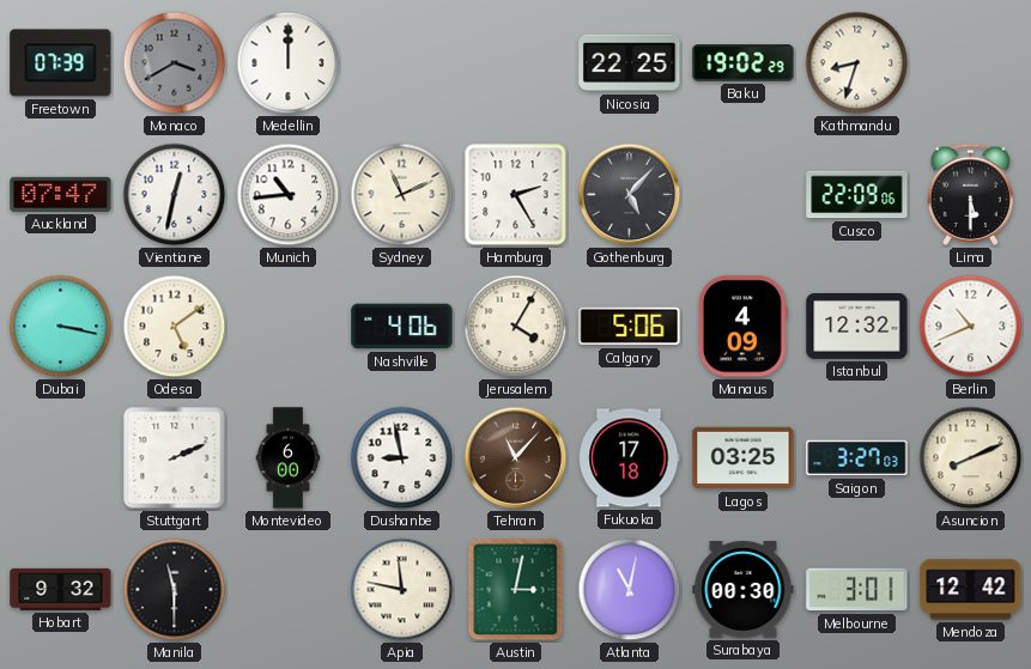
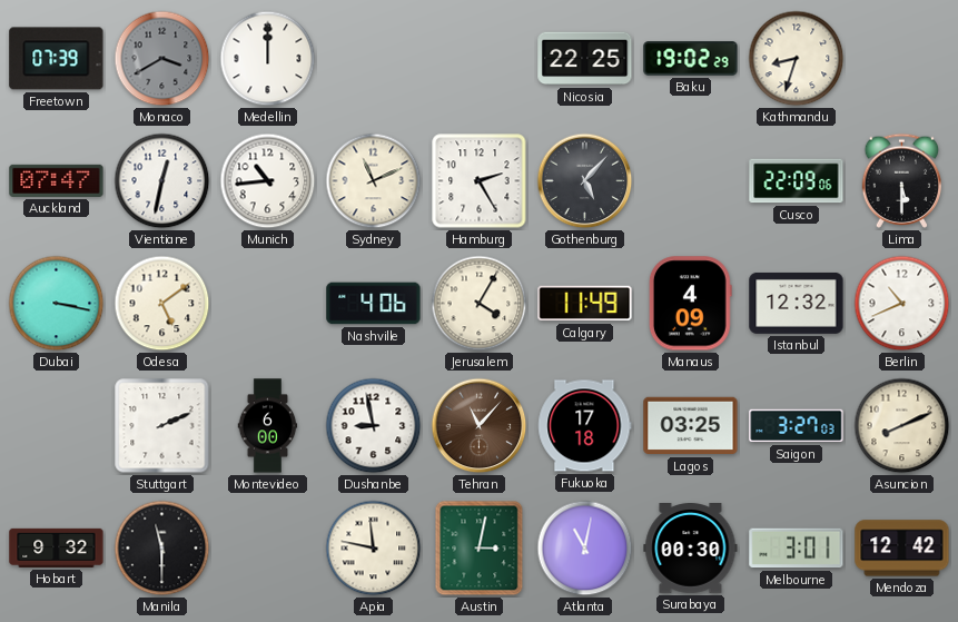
Calgary: 5:06 -> 11:49 (585, 304)
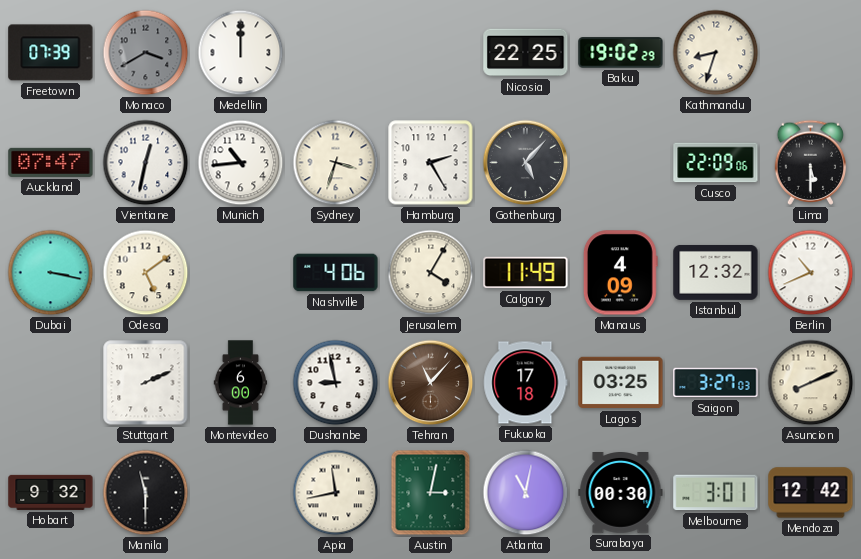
Sydney: 11:11 -> 3:33 (336, 163)
Apia: 11:47 -> 11:43 (336, 493)
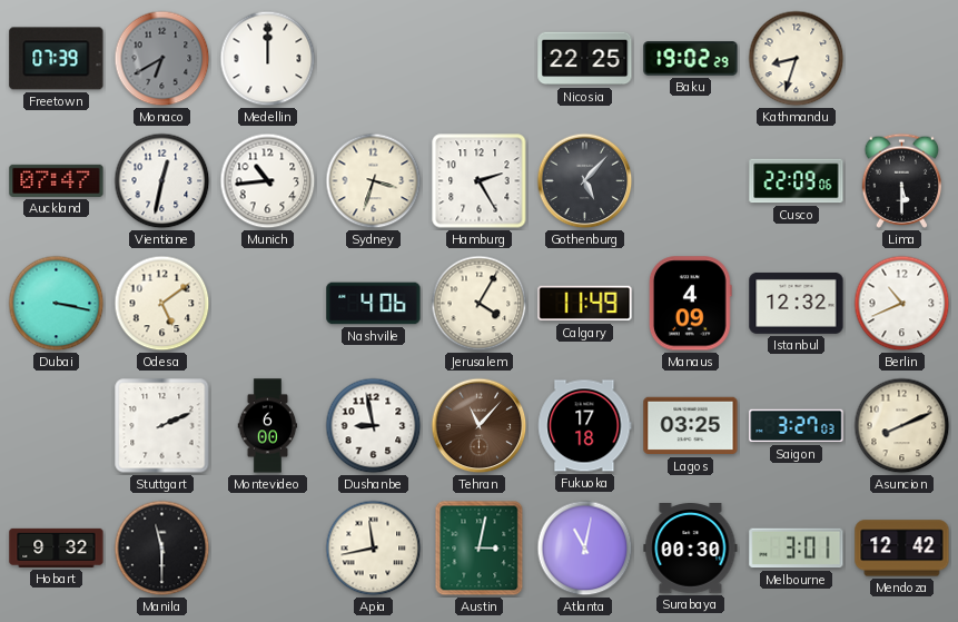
Monaco: 3:40 -> 6:40 (162, 59)
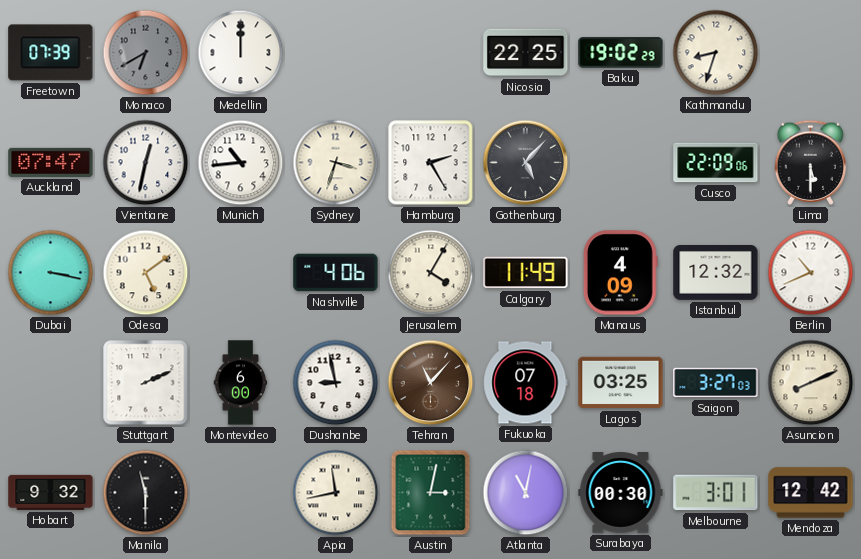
Fukuoka: 17:18 -> 07:18 (526, 383)
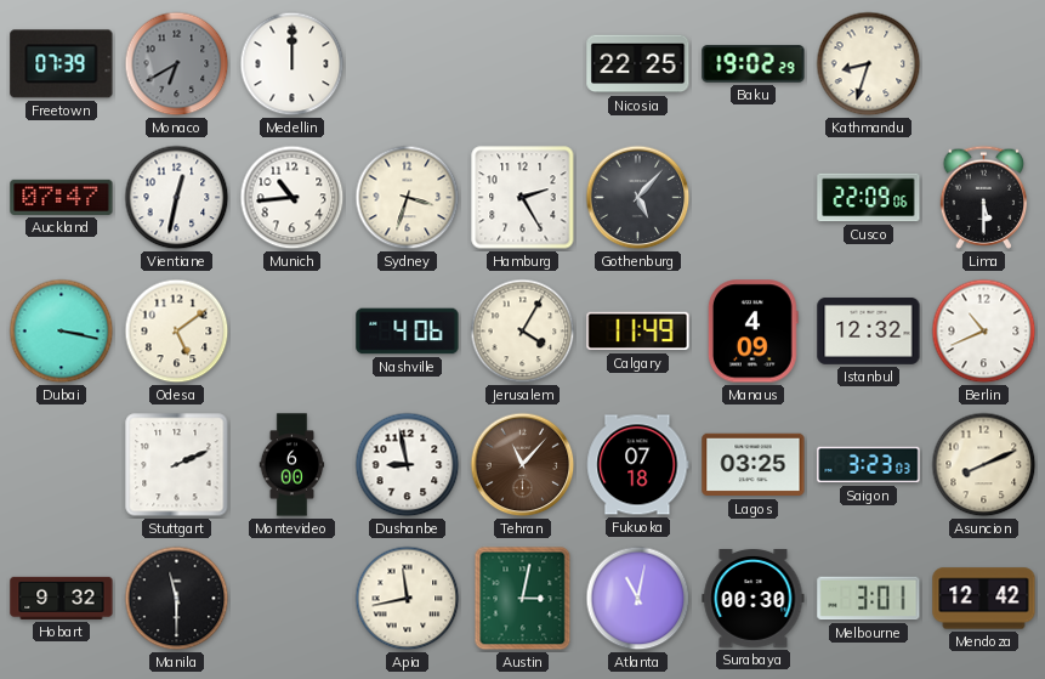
Saigon: 3:27 -> 3:23 (869, 465)
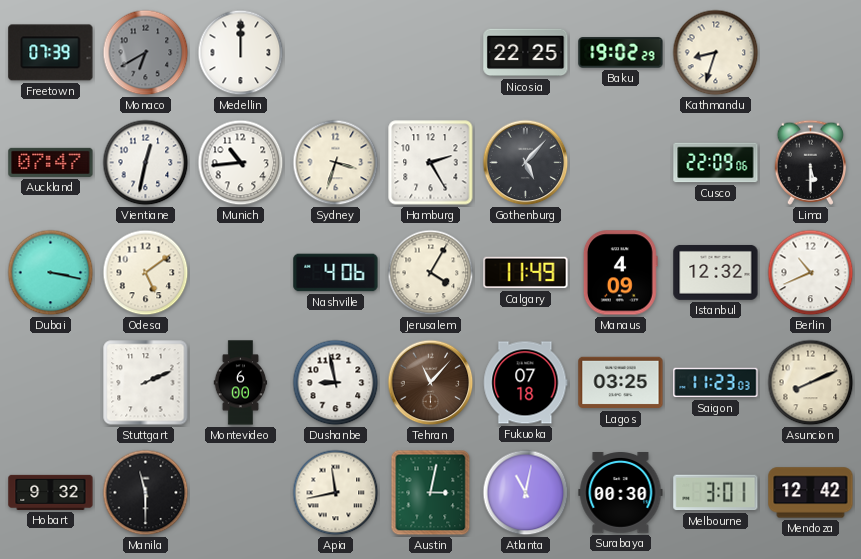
Saigon: 3:23 -> 11:23 (716, 383)
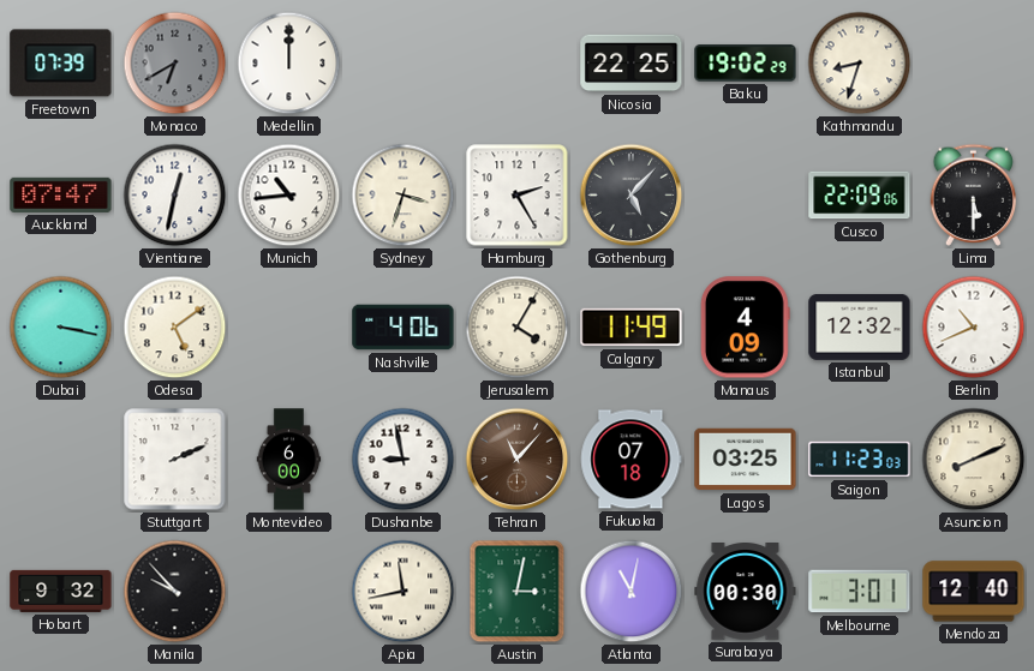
Manila: 11:30 -> 9:53 (175, 592)
Mendoza: 12:42 -> 12:40 (974, 592)
